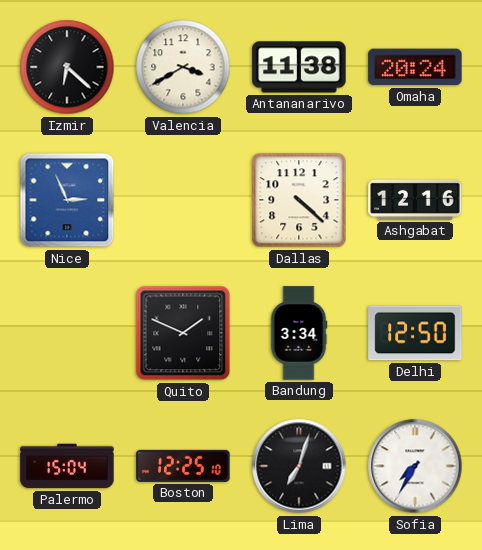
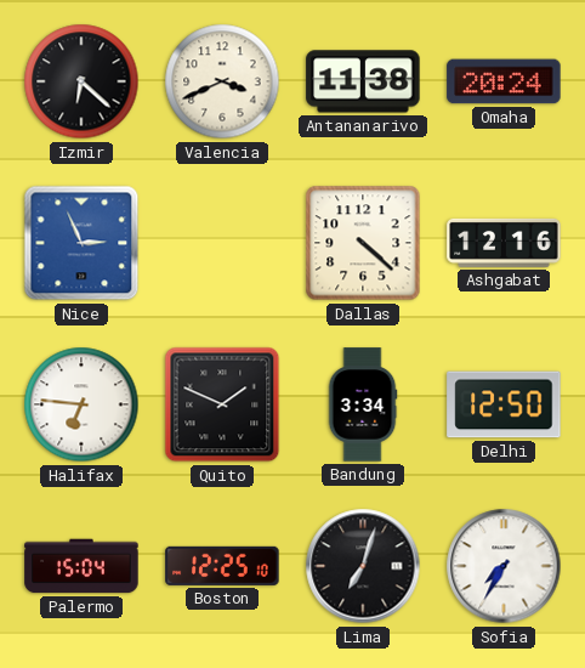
Valencia: 3:40 -> 3:41 (222, 81)
Halifax: none -> 6:46 (81, 404)
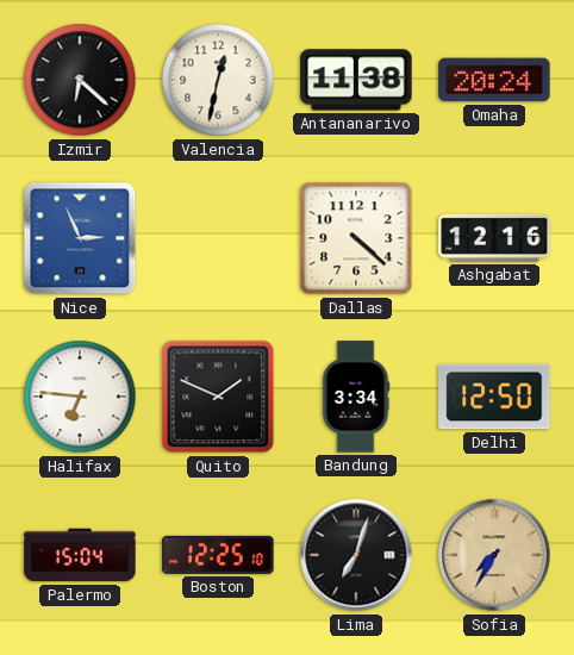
Valencia: 3:41 -> 12:32 (218, 80)
Sofia dial: white -> champagne (494, 555)
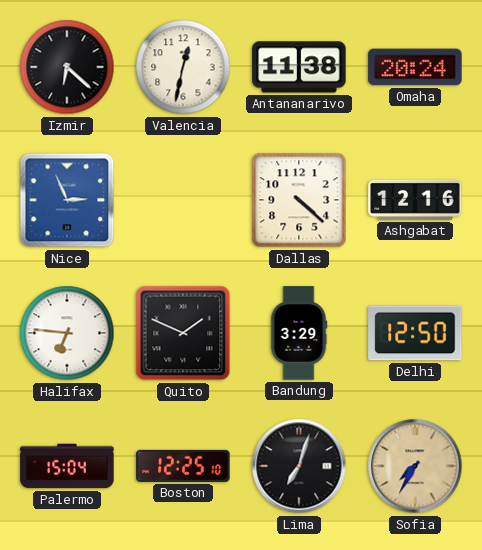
Bandung: 3:34 -> 3:29 (299, 333)
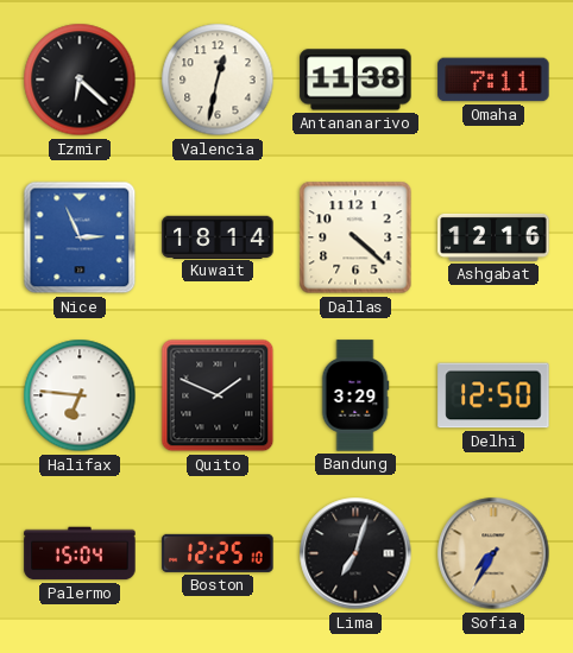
Omaha: 20:24 -> 7:11 (493, 80)
Kuwait: none -> 18:14 (218, 236)
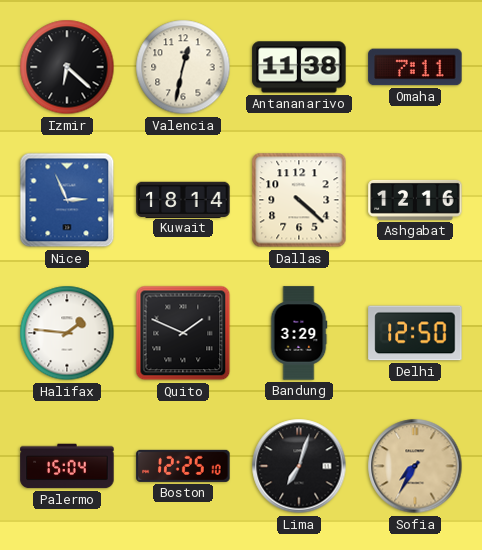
Halifax: 6:46 -> 1:46 (67, 333)
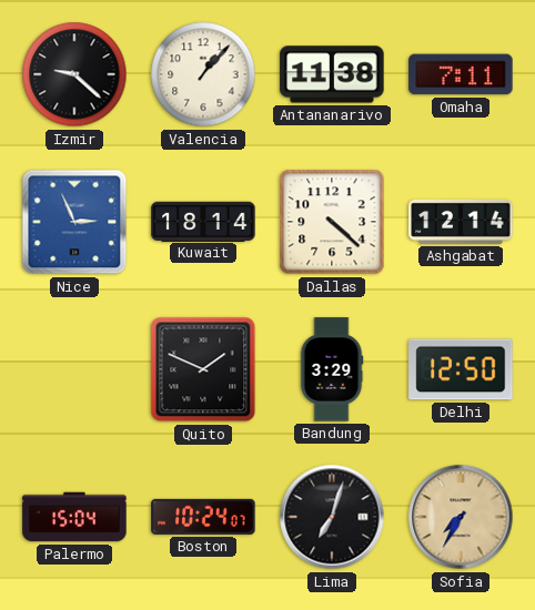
Izmir: 6:22 -> 9:22 (74, 74)
Valencia: 12:32 -> 1:07 (203, 74)
Ashgabat: 12:16 -> 12:14 (461, 222)
Halifax: 1:46 -> none (67, 333)
Boston: 12:25 -> 10:24 (203, 517)
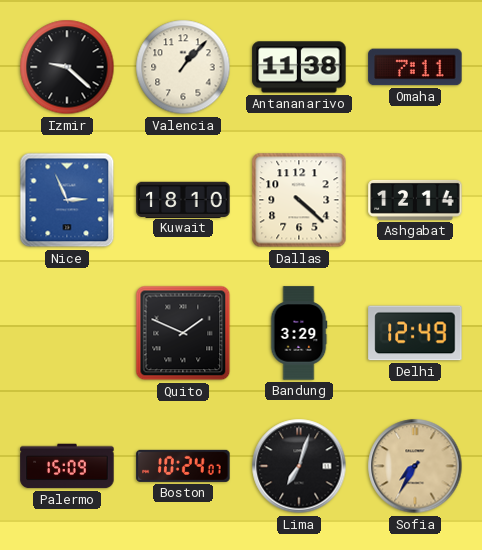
Kuwait: 18:14 -> 18:10 (183, 199)
Delhi: 12:50 -> 12:49 (415, 333)
Palermo: 15:04 -> 15:09 (67, 466)
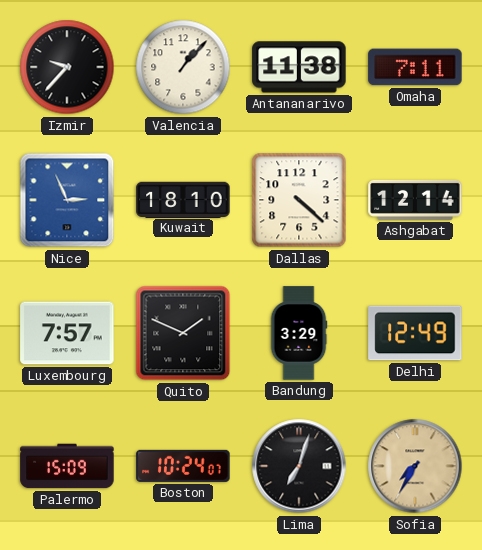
Izmir: 9:22 -> 9:37 (67, 67)
Luxembourg: none -> 7:57 (67, 333)
